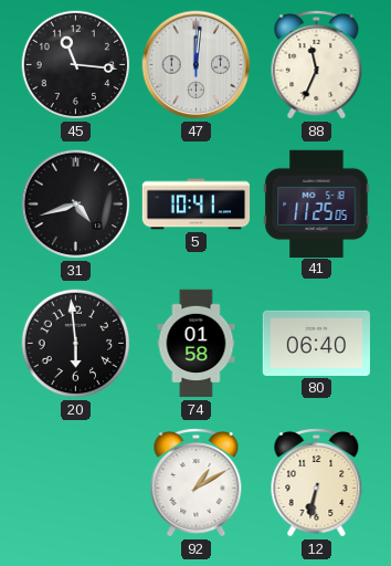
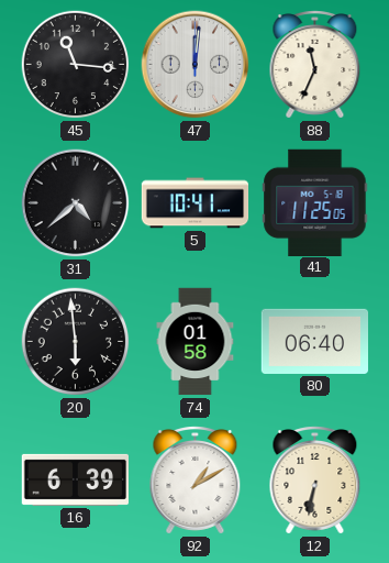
31: 4:42 -> 4:38 (76, 203)
16: none -> 6:39 (75, 479)
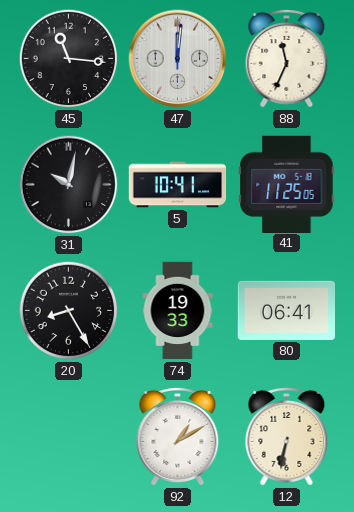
31: 4:38 -> 10:02 (69, 185)
20: 5:59 -> 8:25 (69, 311)
74: 01:58 -> 19:33 (178, 311)
80: 06:40 -> 06:41 (287, 310)
16: 6:39 -> none (75, 479)
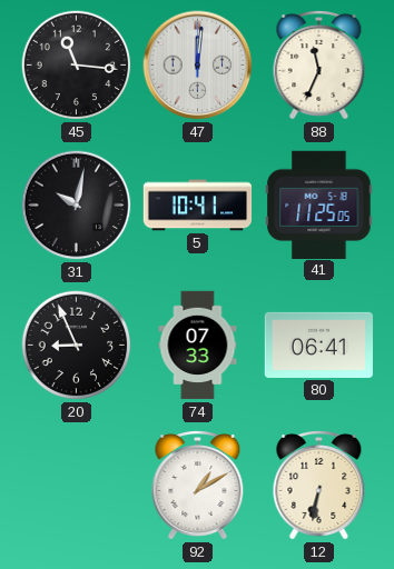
20: 8:25 -> 8:56 (77, 346)
74: 19:33 -> 07:33 (198, 346)
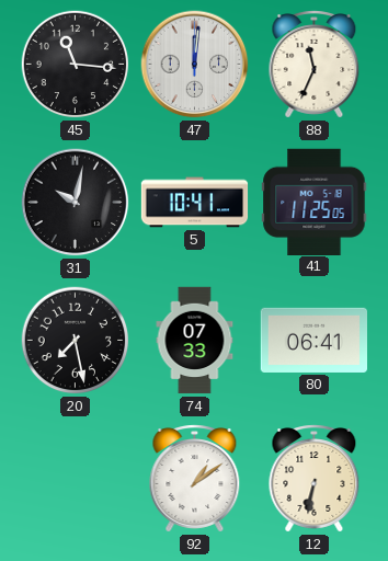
20: 8:56 -> 7:28 (76, 341)
92: 1:10 -> 1:09 (195, 479)
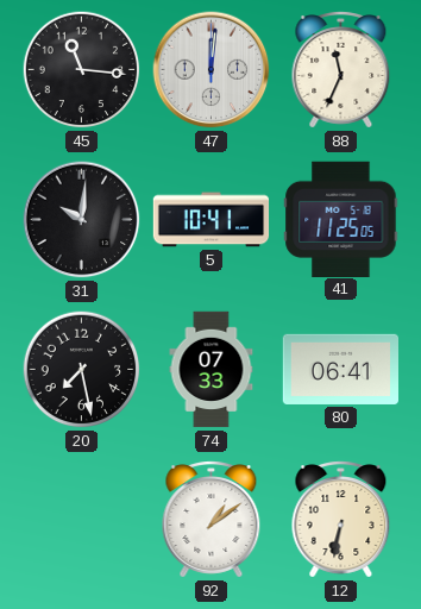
31: 10:02 -> 10:01 (82, 220)
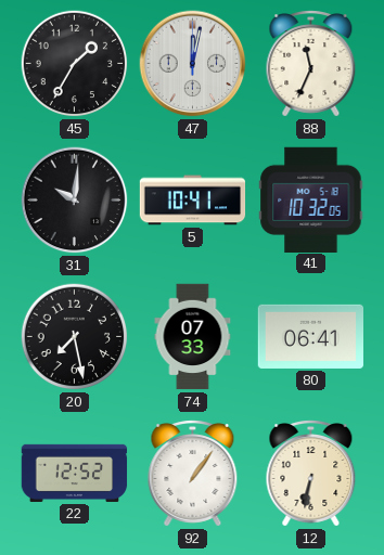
45: 11:16 -> 1:35 (75, 64)
47: 12:01 -> 12:02 (193, 64)
41: 11:25 -> 10:32 (311, 199)
22: none -> 12:52 (75, 473)
92: 1:09 -> 1:06 (193, 474)
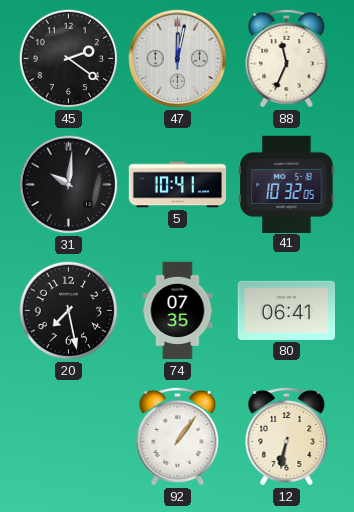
45: 1:35 -> 2:21 (69, 59)
74: 07:33 -> 07:35 (178, 311)
22: 12:52 -> none (75, 473)
